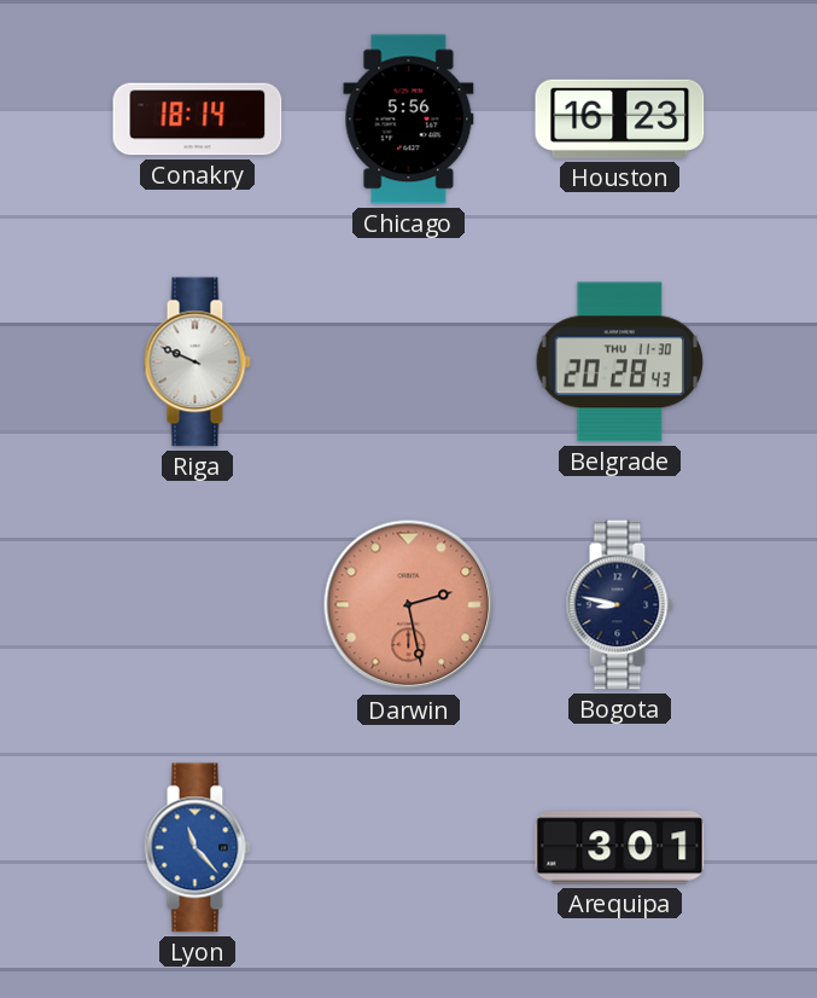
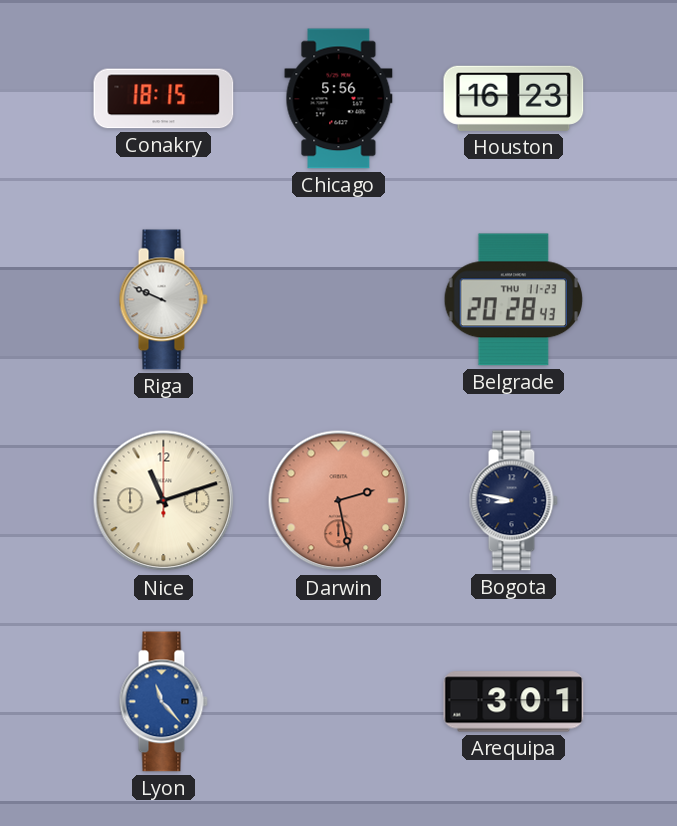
Conakry: 18:14 -> 18:15 (164, 99)
Belgrade date: THU 11-30 -> THU 11-23 (513, 300)
Nice: none -> 11:12 (164, 501)
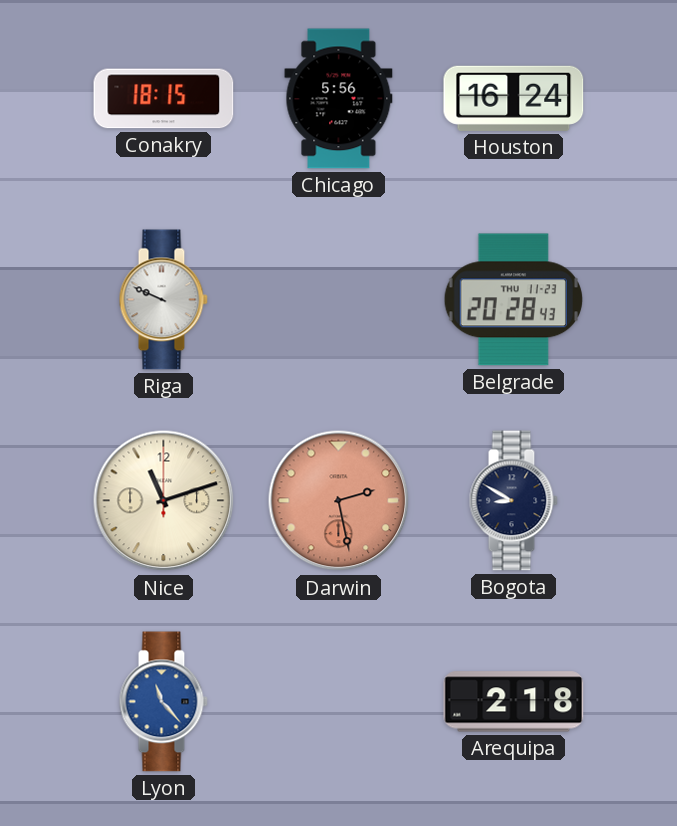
Houston: 16:23 -> 16:24 (514, 98)
Bogota: 8:47 -> 8:50 (513, 501)
Arequipa: 3:01 -> 2:18 (514, 702)
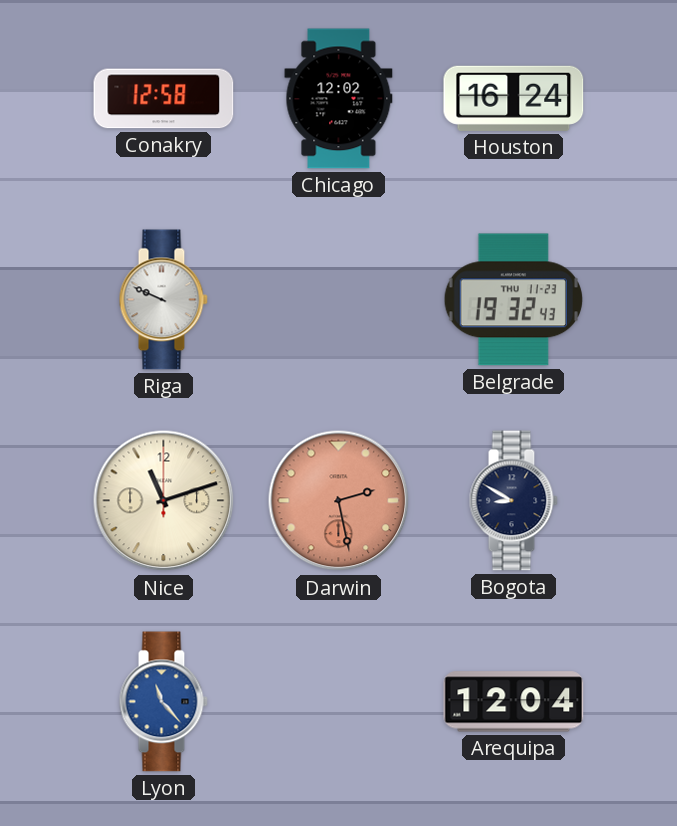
Conakry: 18:15 -> 12:58 (164, 99)
Chicago: 5:56 -> 12:02 (339, 99)
Belgrade: 20:28 -> 19:32 (513, 300)
Arequipa: 2:18 -> 12:04 (514, 702)
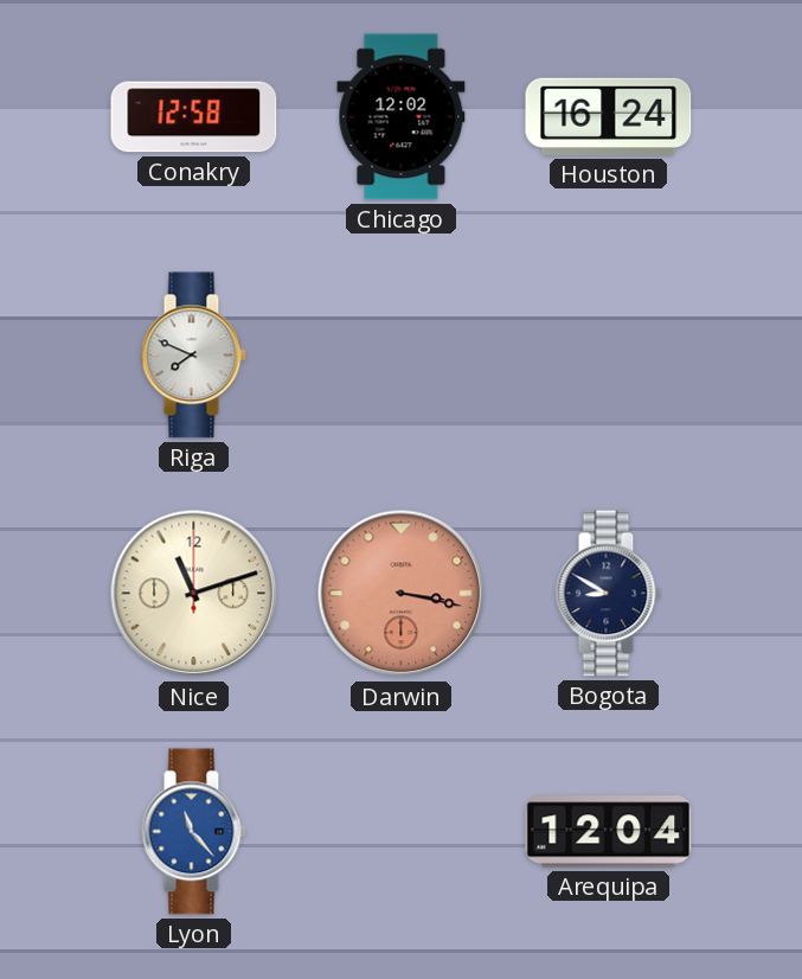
Riga: 9:49 -> 7:49 (193, 356)
Belgrade: 19:32 -> none (513, 300)
Darwin: 2:28 -> 3:17 (402, 594)
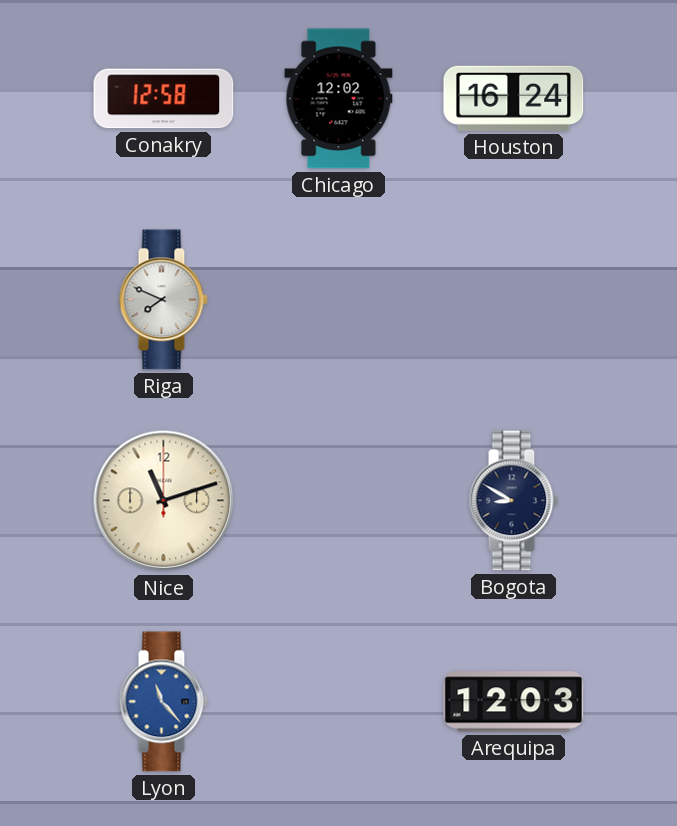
Darwin: 3:17 -> none (402, 594)
Arequipa: 12:04 -> 12:03 (514, 702)
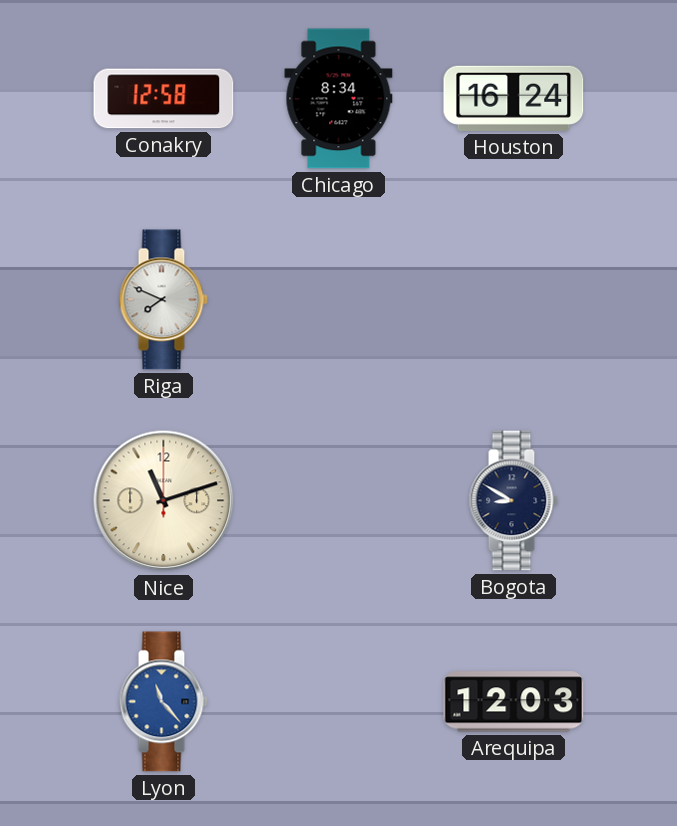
Chicago: 12:02 -> 8:34 (339, 99)
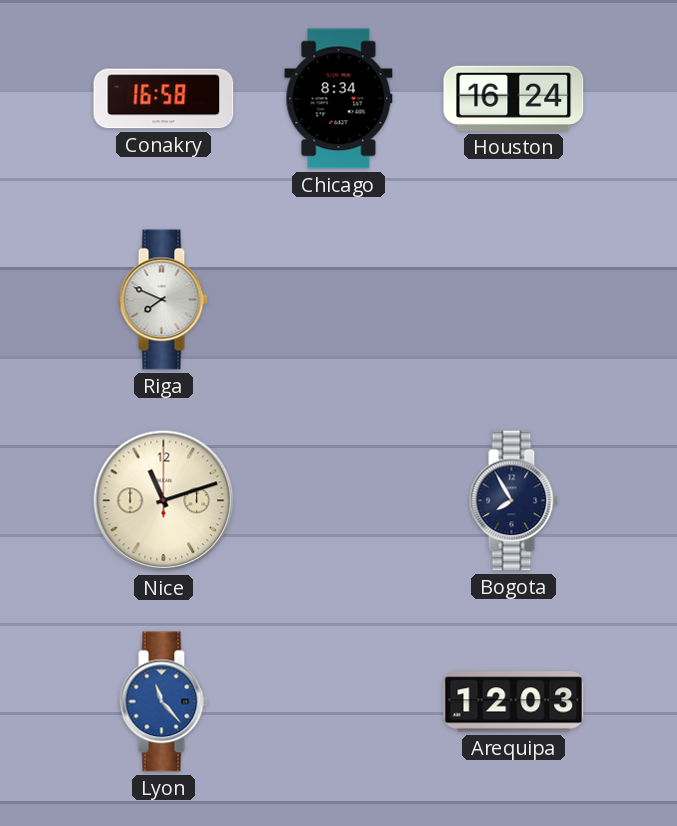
Conakry: 12:58 -> 16:58 (164, 99)
Bogota: 8:50 -> 7:55 (513, 501)
